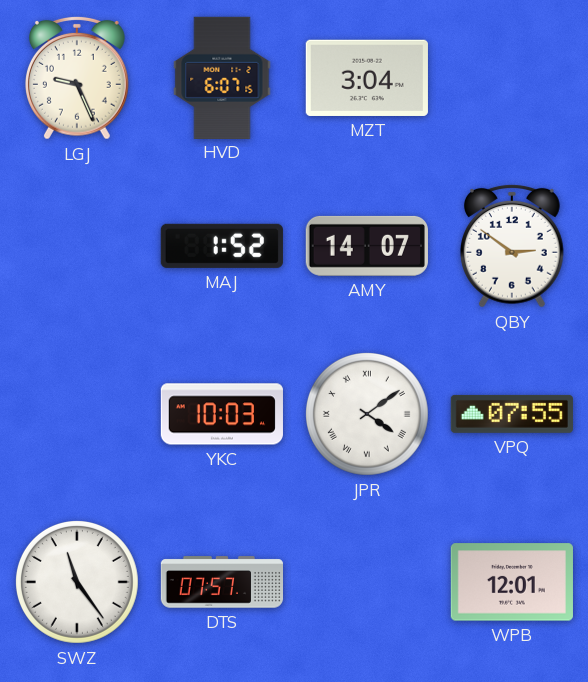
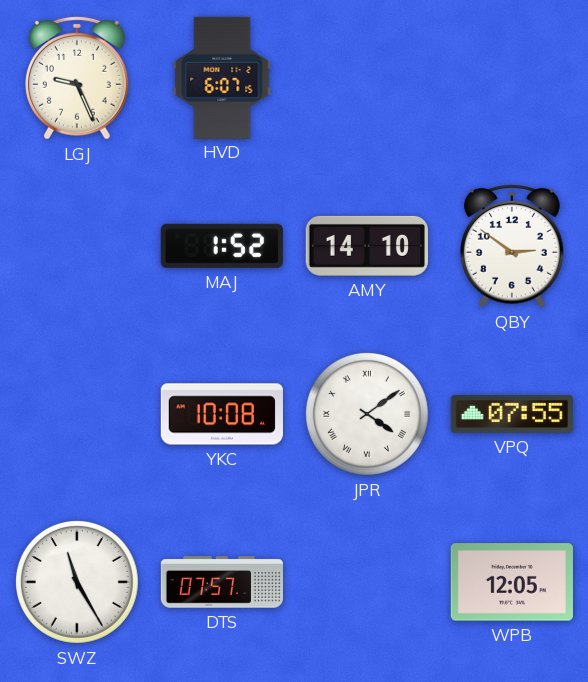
MZT: 3:04 -> none (367, 78)
AMY: 14:07 -> 14:10 (367, 246)
YKC: 10:03 -> 10:08 (222, 414)
SWZ: 11:24 -> 11:25 (77, 582)
WPB: 12:01 -> 12:05 (512, 582)
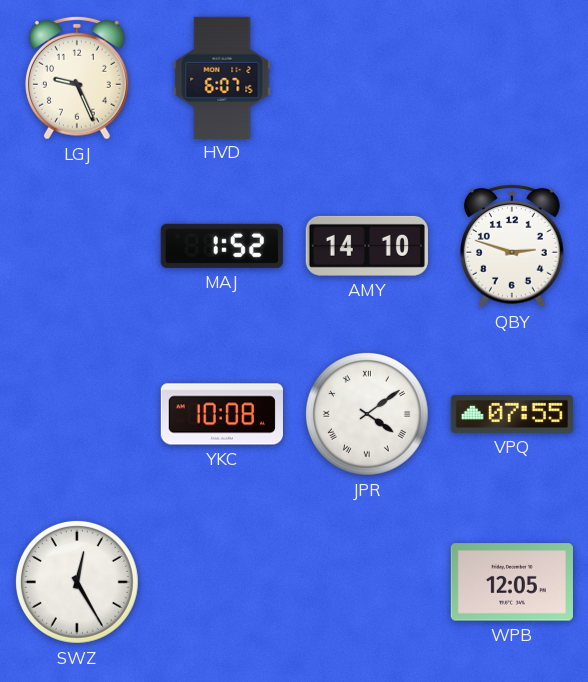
QBY: 2:51 -> 2:48 (512, 246)
SWZ: 11:25 -> 12:25 (77, 582)
DTS: 07:57 -> none (221, 582)
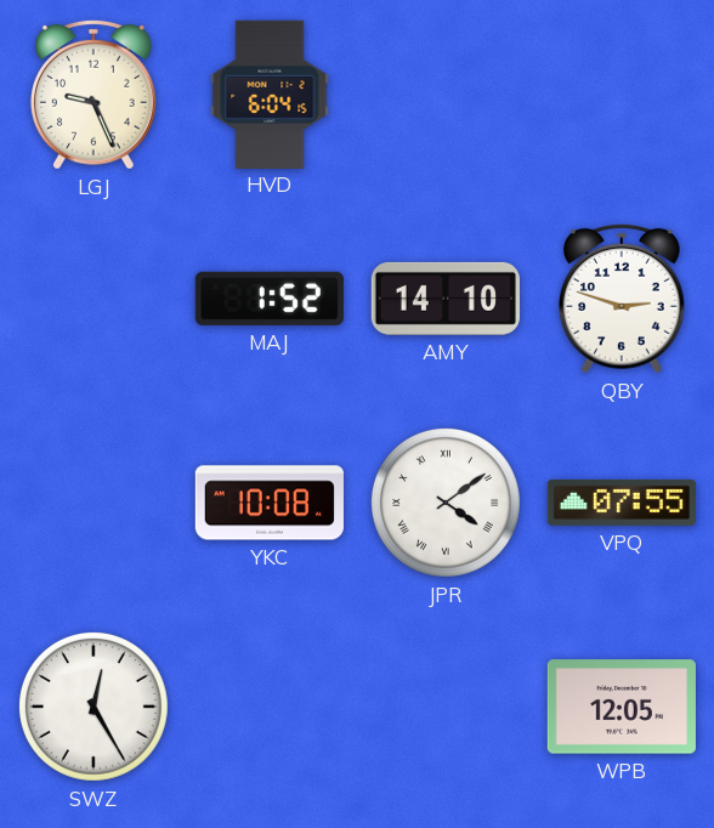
HVD: 6:07 -> 6:04 (270, 93)
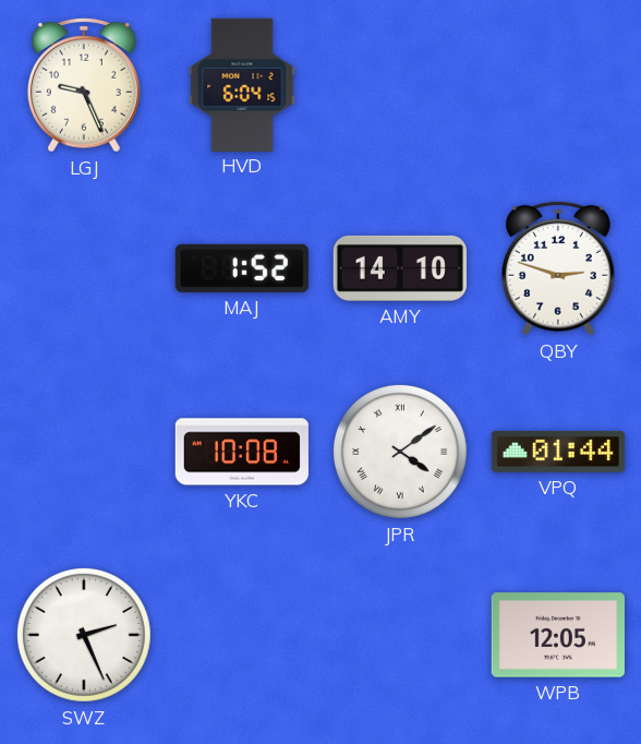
VPQ: 07:55 -> 01:44 (558, 452)
SWZ: 12:25 -> 2:26 (84, 635)
